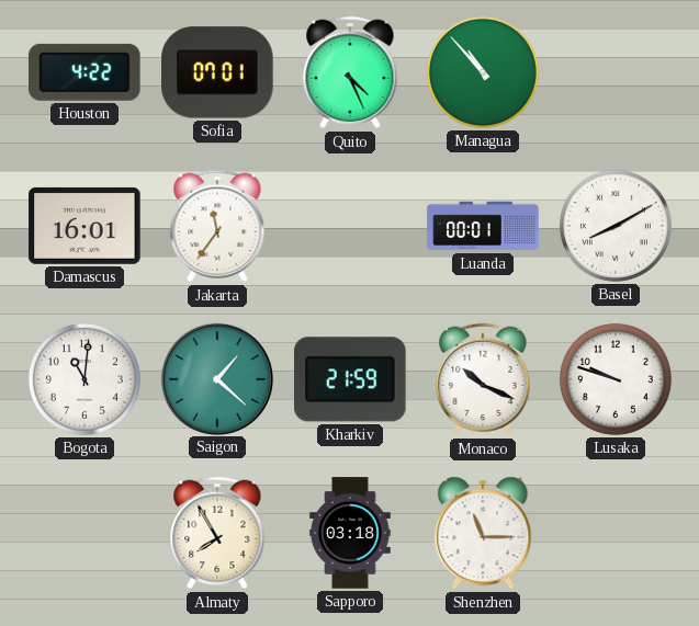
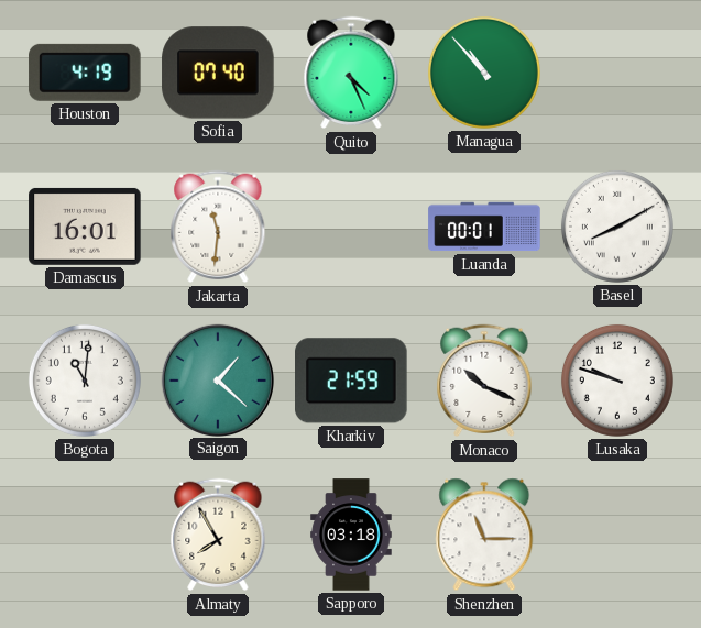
Houston: 4:22 -> 4:19 (85, 73)
Sofia: 07:01 -> 07:40 (218, 73)
Jakarta: 11:36 -> 11:31 (218, 227)
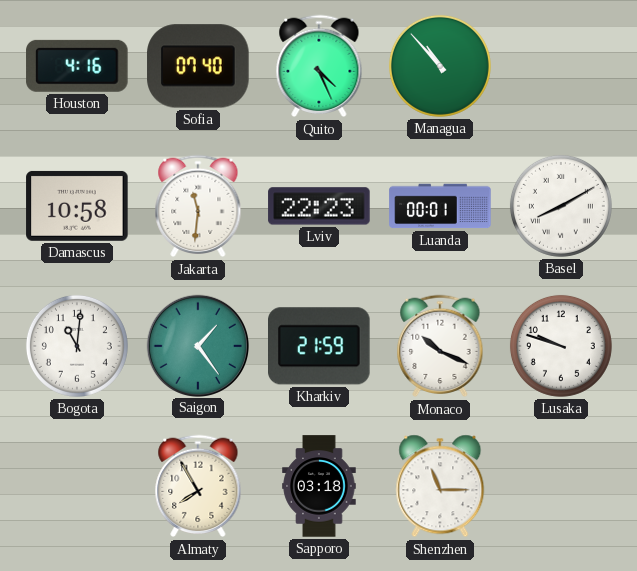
Houston: 4:19 -> 4:16 (77, 66)
Damascus: 16:01 -> 10:58 (77, 206)
Lviv: none -> 22:23 (319, 206)
Saigon: 1:22 -> 1:24 (197, 345)
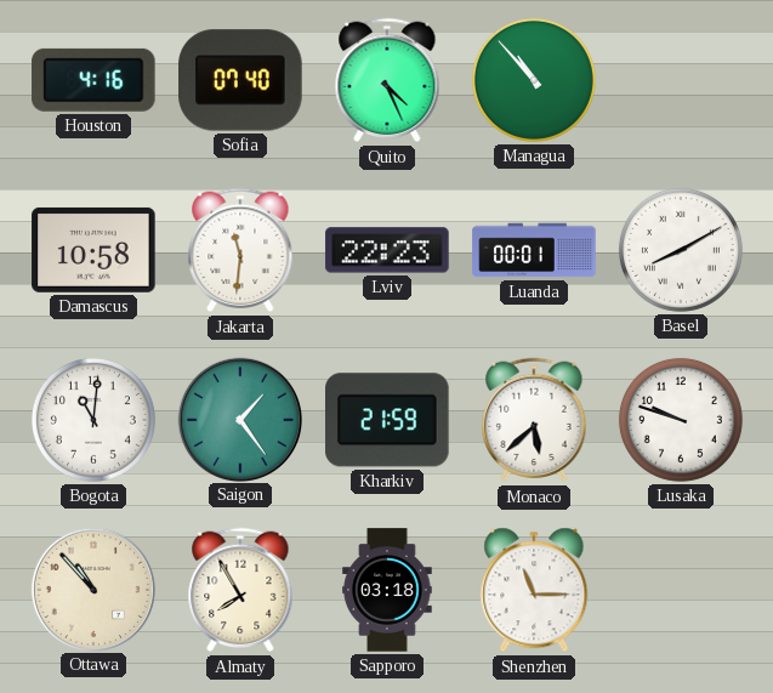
Monaco: 10:19 -> 5:38 (534, 420)
Ottawa: none -> 10:53 (92, 589)
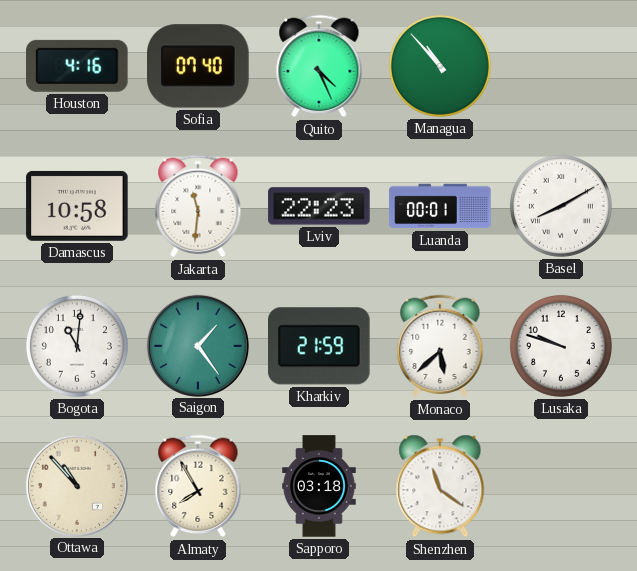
Shenzhen: 11:15 -> 11:21 (440, 486)
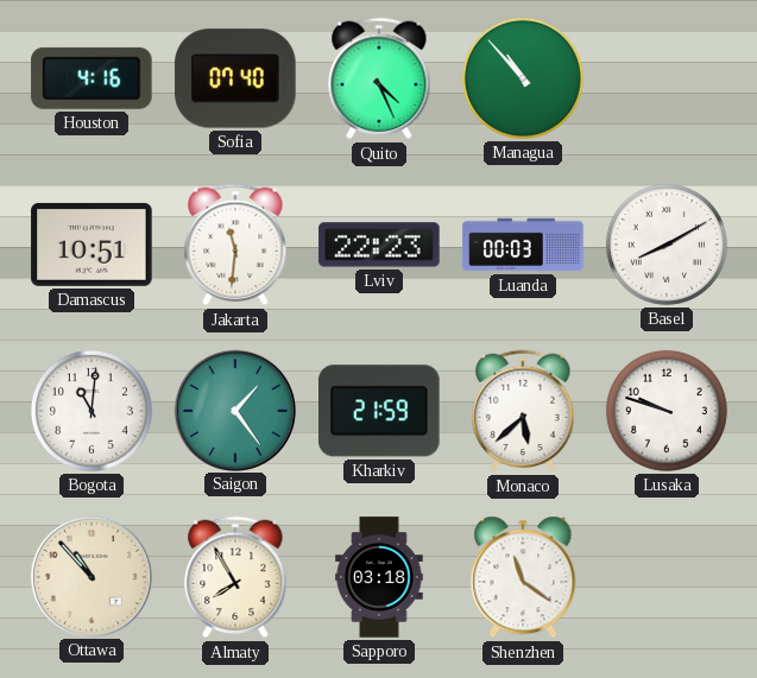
Damascus: 10:58 -> 10:51 (92, 245)
Luanda: 00:01 -> 00:03 (523, 245)
